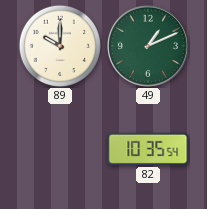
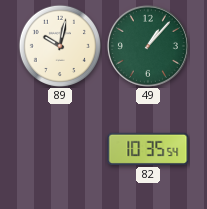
89: 10:00 -> 10:02 (59, 45)
49: 1:11 -> 1:07 (148, 46)
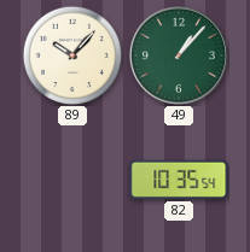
89: 10:02 -> 10:07 (71, 54)
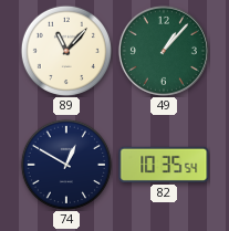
89: 10:07 -> 11:07 (65, 50)
74: none -> 12:50 (65, 164)
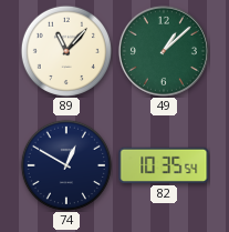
49: 1:07 -> 1:08 (164, 51)
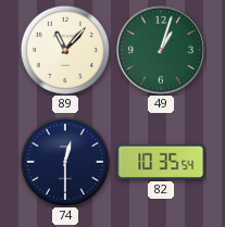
49: 1:08 -> 1:03 (161, 50)
74: 12:50 -> 12:30 (64, 161)
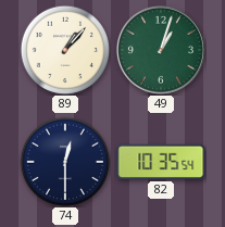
89: 11:07 -> 1:07 (64, 49)
